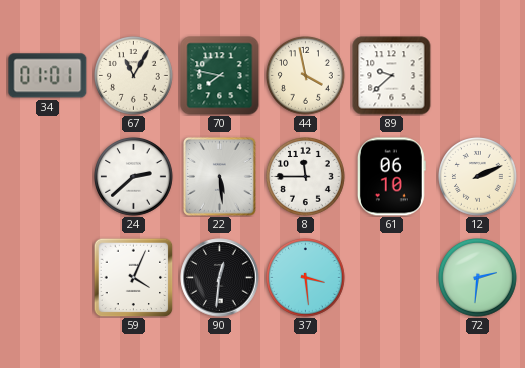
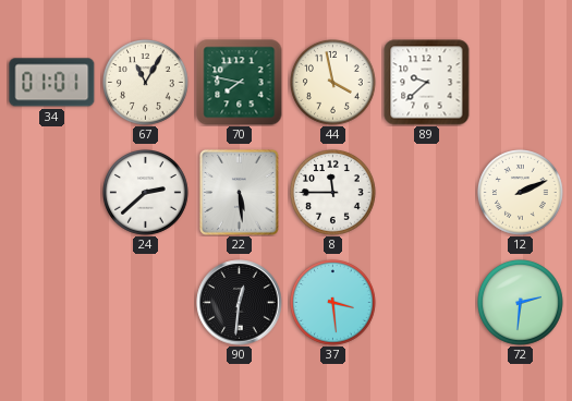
61: 06:10 -> none (391, 177)
59: 4:04 -> none (133, 277)
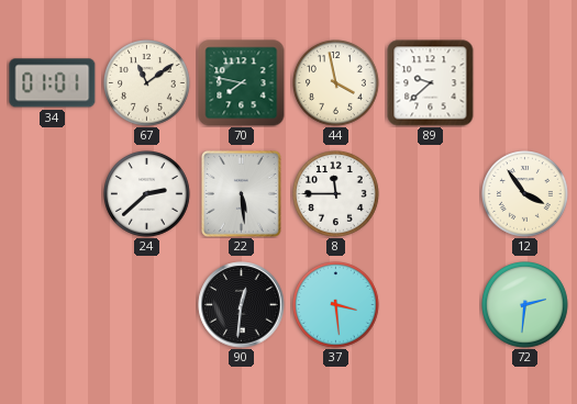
67: 11:05 -> 11:09 (147, 83)
12: 2:11 -> 3:54 (525, 194)
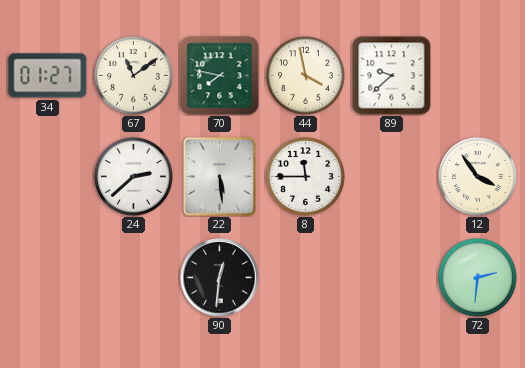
34: 01:01 -> 01:27 (48, 76)
37: 3:29 -> none (336, 305)
